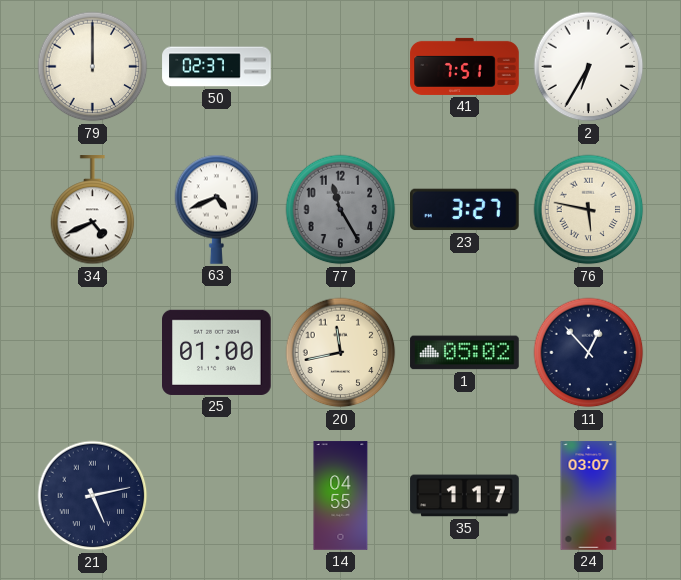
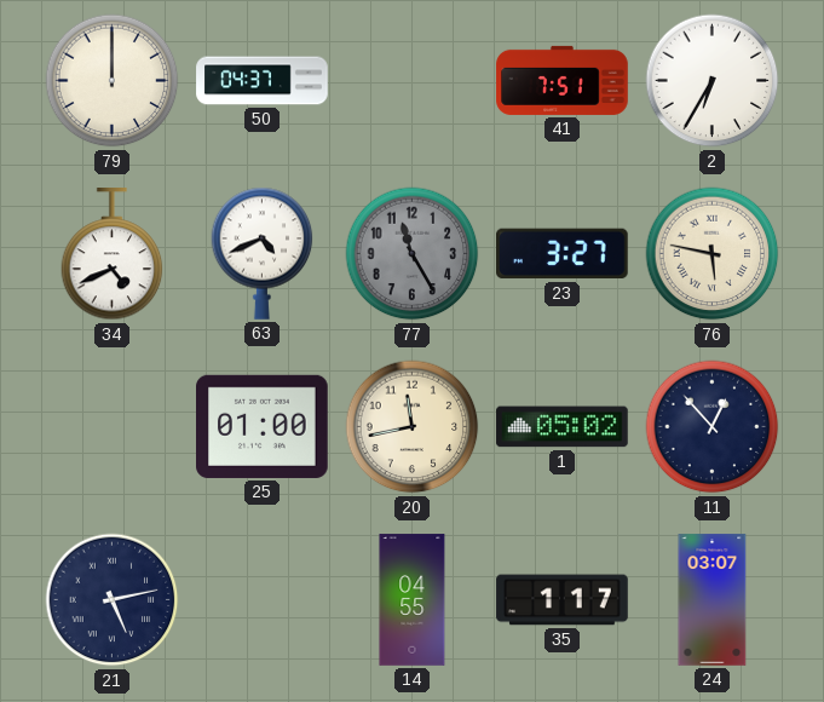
50: 02:37 -> 04:37 (263, 81)
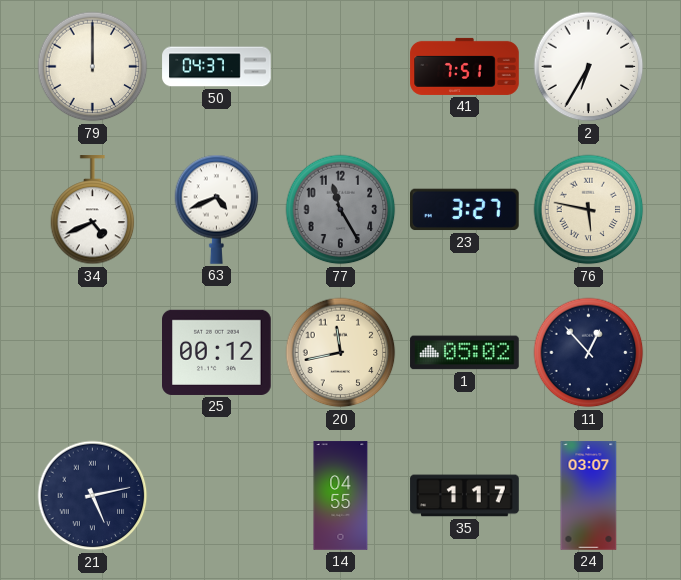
25: 01:00 -> 00:12 (217, 352)
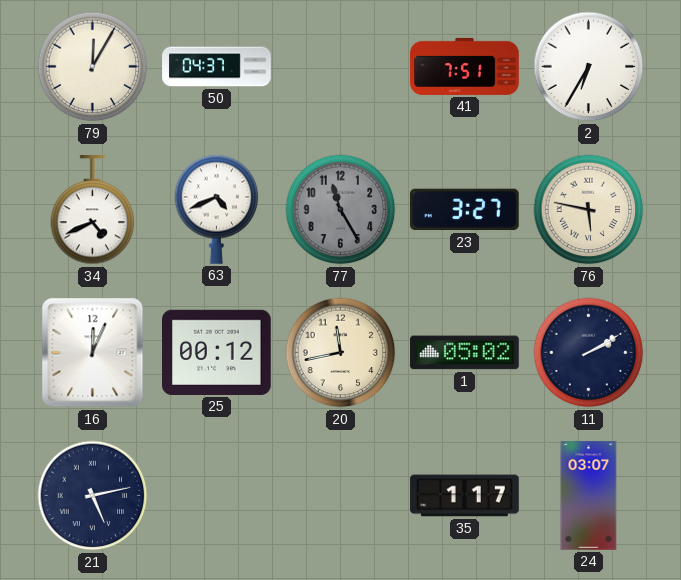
79: 12:00 -> 12:05 (93, 67)
16: none -> 12:04 (93, 353)
11: 12:53 -> 2:10 (589, 353)
14: 04:55 -> none (341, 496)
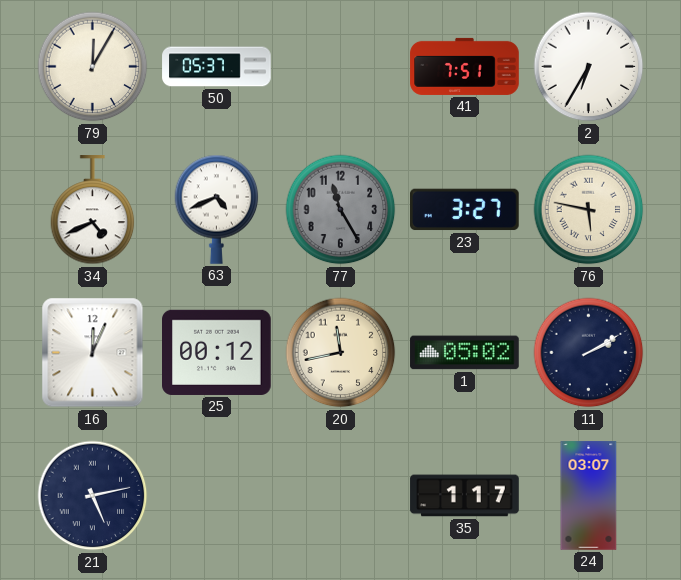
50: 04:37 -> 05:37 (217, 67)
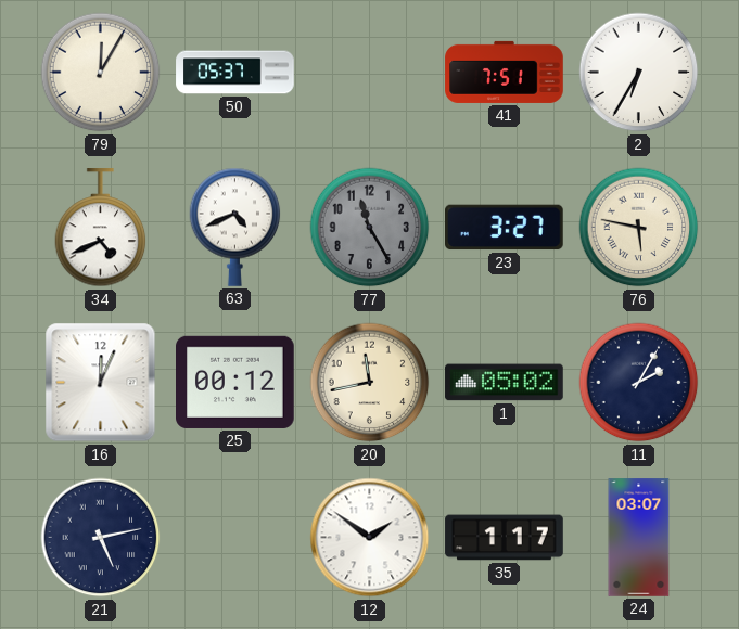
11: 2:10 -> 2:05 (639, 383)
12: none -> 1:51 (370, 538)
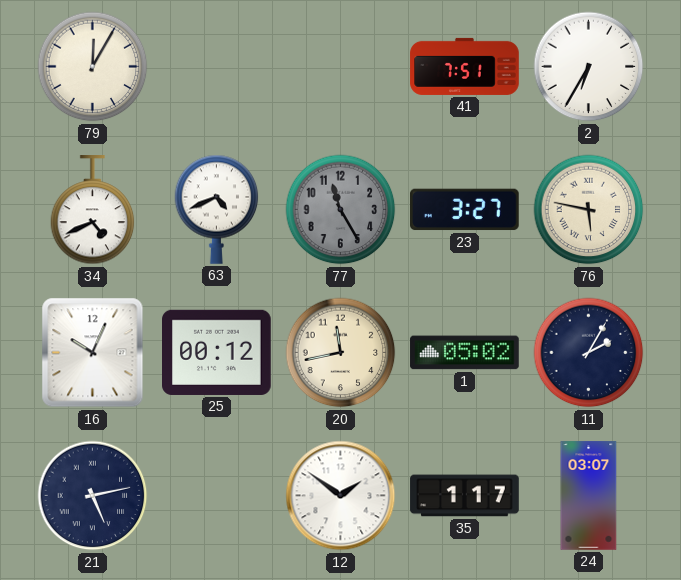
50: 05:37 -> none (235, 73)
16: 12:04 -> 10:04 (93, 353)
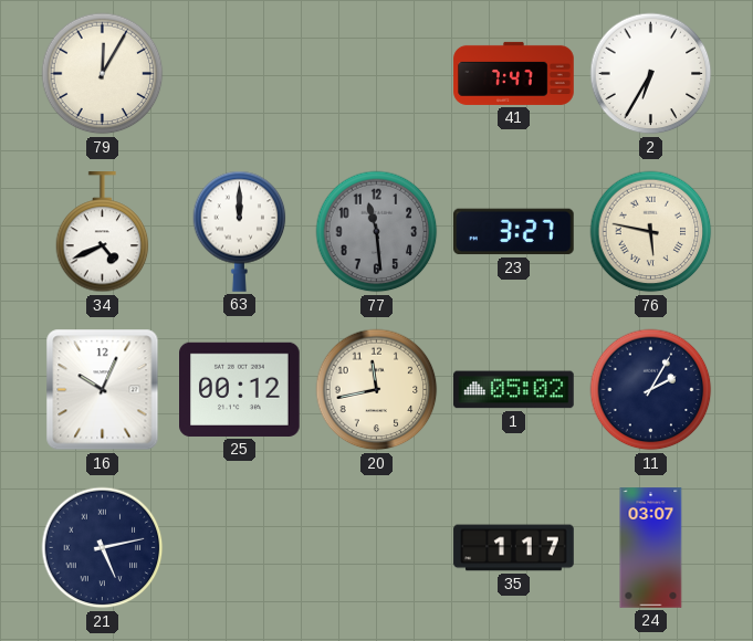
41: 7:51 -> 7:47 (514, 73)
63: 4:41 -> 12:00 (240, 231)
77: 11:25 -> 11:29 (377, 232)
12: 1:51 -> none (341, 496)
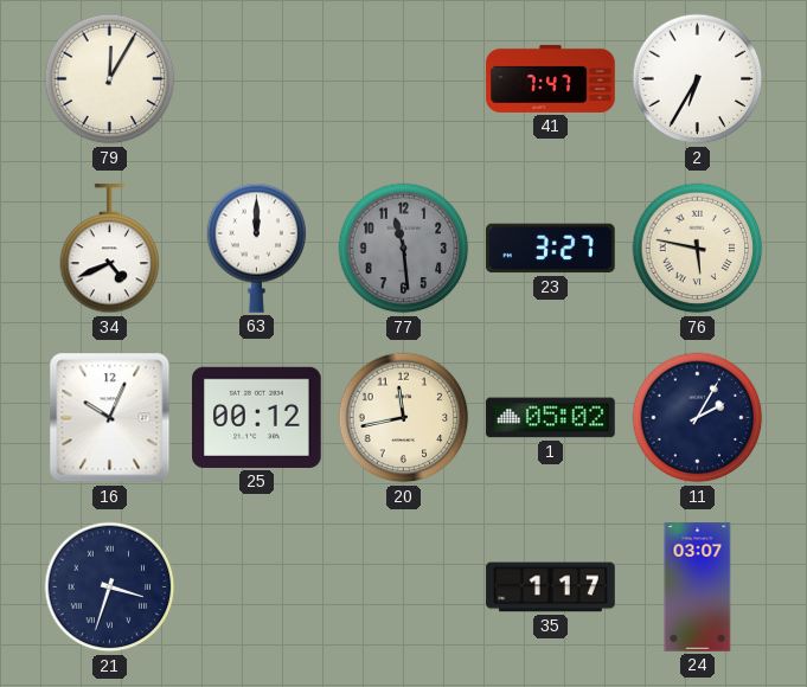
21: 5:13 -> 3:33 (110, 588)
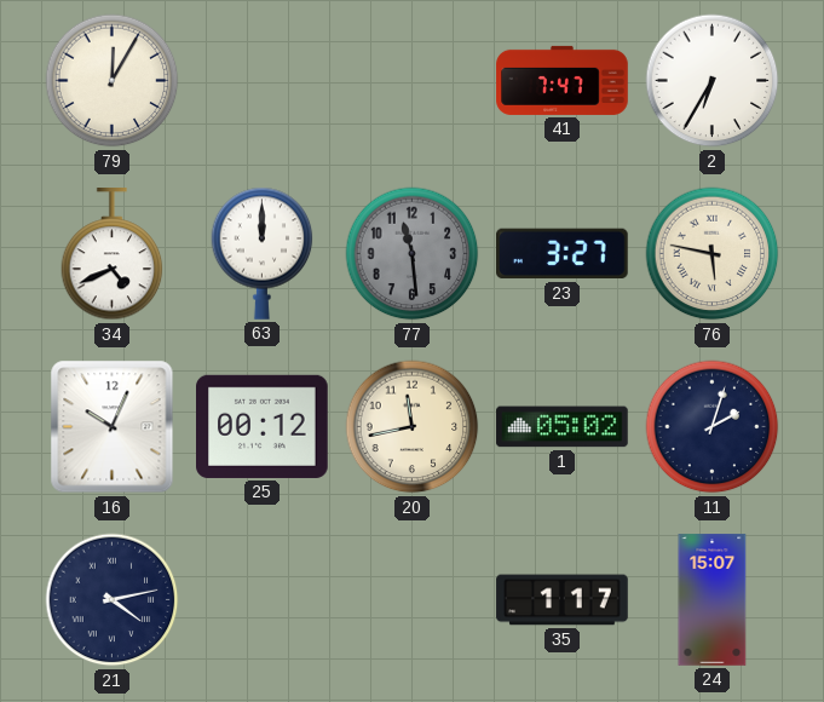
11: 2:05 -> 2:03 (713, 427)
21: 3:33 -> 4:13 (113, 600)
24: 03:07 -> 15:07 (713, 600)
